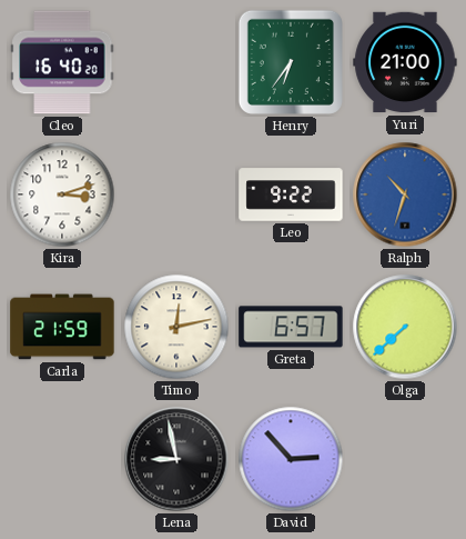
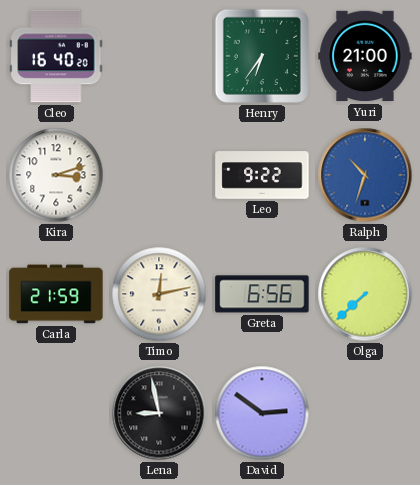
Greta: 6:57 -> 6:56 (262, 294)
David: 2:53 -> 2:51 (262, 413)
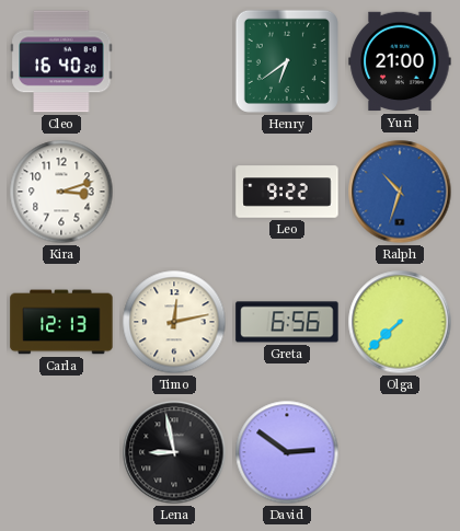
Henry: 6:36 -> 6:39 (287, 61)
Carla: 21:59 -> 12:13 (61, 322)
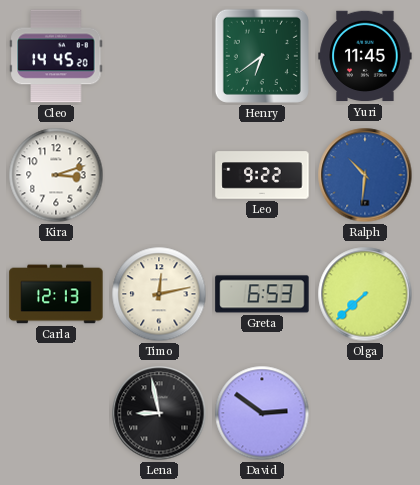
Cleo: 16:40 -> 14:45 (56, 56)
Yuri: 21:00 -> 11:45 (365, 56)
Ralph: 10:33 -> 10:31 (365, 175)
Greta: 6:56 -> 6:53 (262, 294)
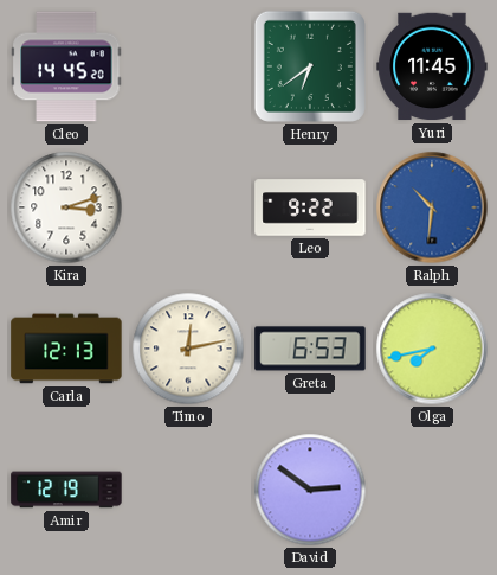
Olga: 7:38 -> 7:43 (432, 349)
Amir: none -> 12:19 (66, 490)
Lena: 8:58 -> none (159, 413)
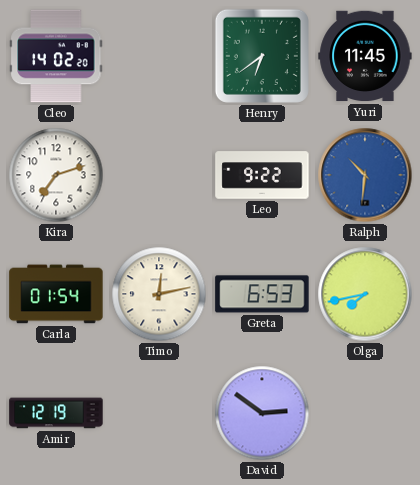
Cleo: 14:45 -> 14:02 (56, 56)
Kira: 3:12 -> 7:12 (56, 175)
Carla: 12:13 -> 01:54 (56, 294)
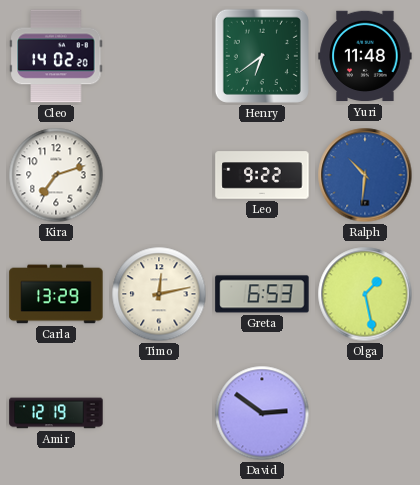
Yuri: 11:45 -> 11:48 (365, 56)
Carla: 01:54 -> 13:29 (56, 294)
Olga: 7:43 -> 1:28 (365, 294)
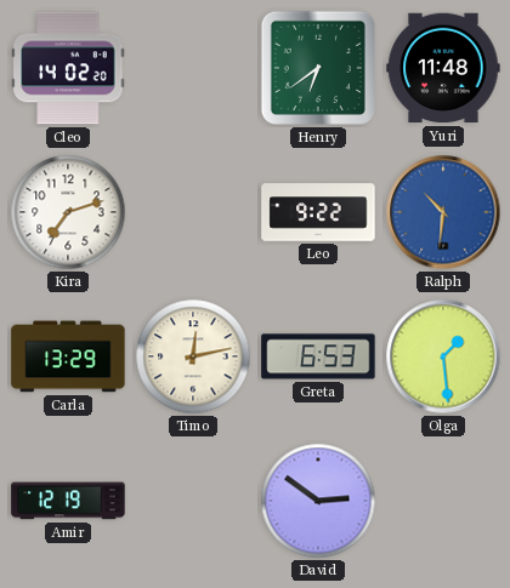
Olga: 1:28 -> 1:29 (443, 356)
